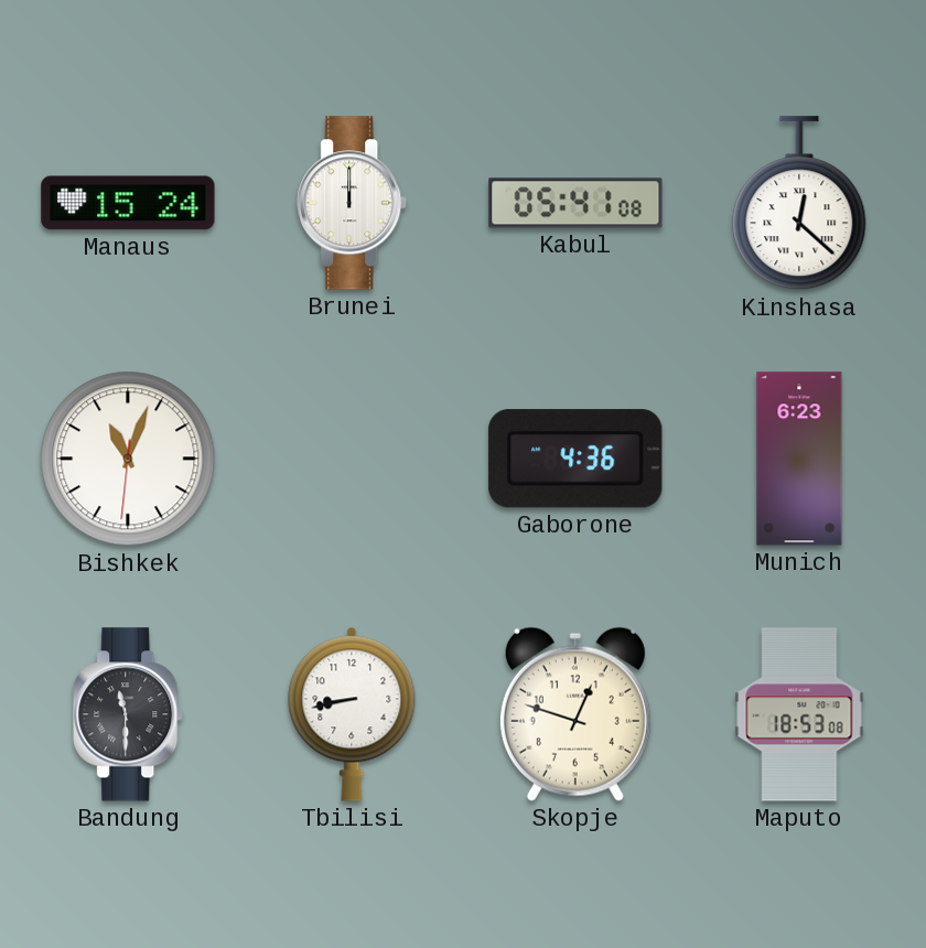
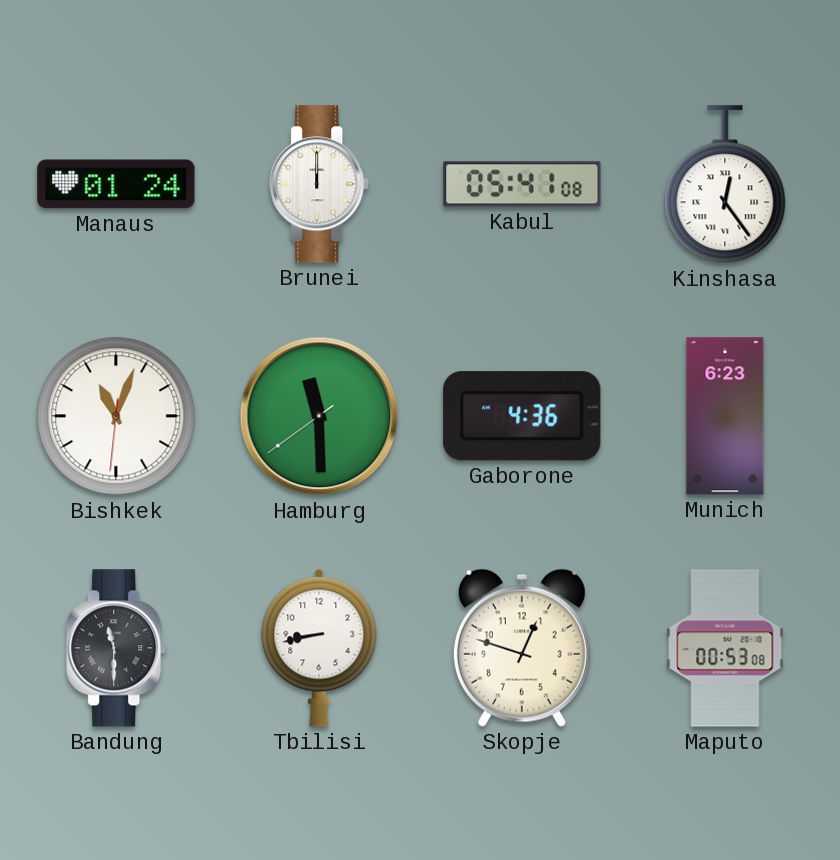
Manaus: 15:24 -> 01:24 (116, 184)
Kinshasa: 12:22 -> 12:24 (725, 185)
Hamburg: none -> 11:29 (319, 416)
Maputo: 18:53 -> 00:53 (725, 648)
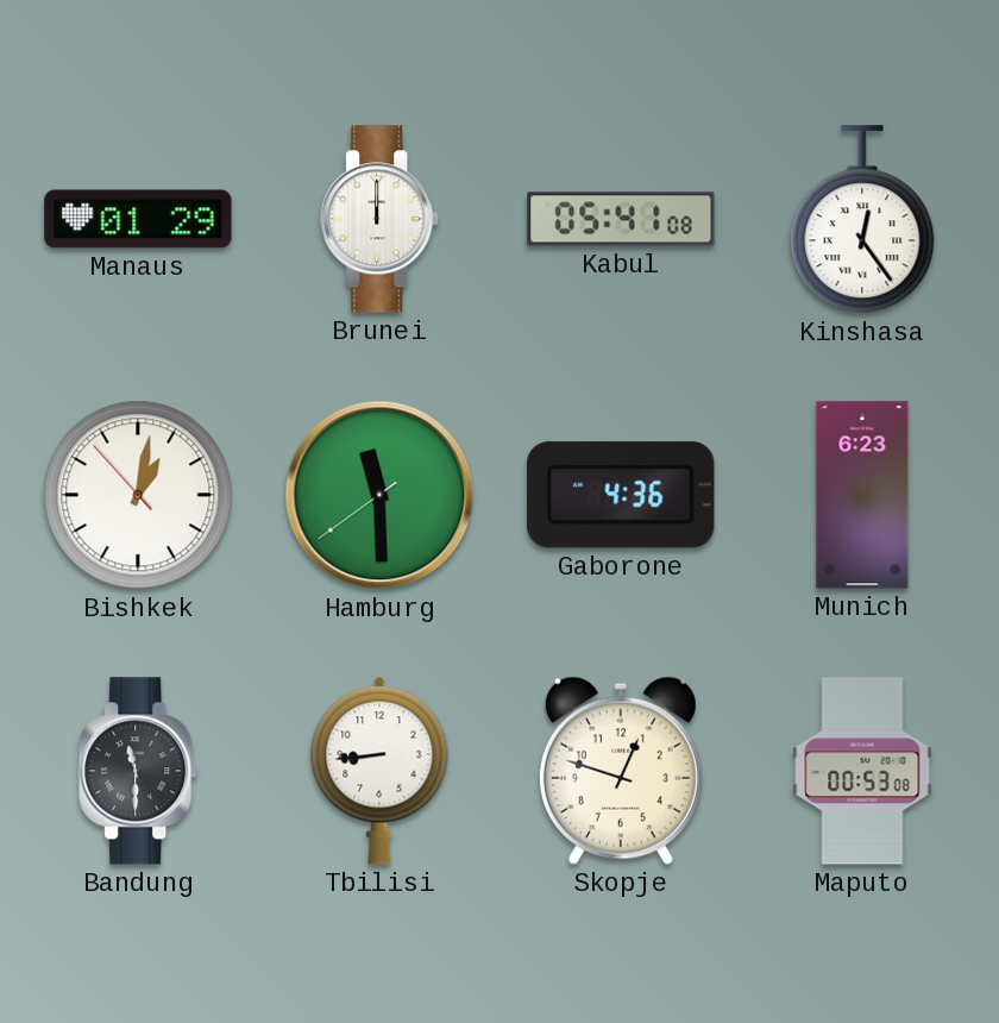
Manaus: 01:24 -> 01:29 (138, 219)
Bishkek: 11:03 -> 1:01 (138, 495)
Tbilisi: 8:43 -> 8:44 (379, 771)
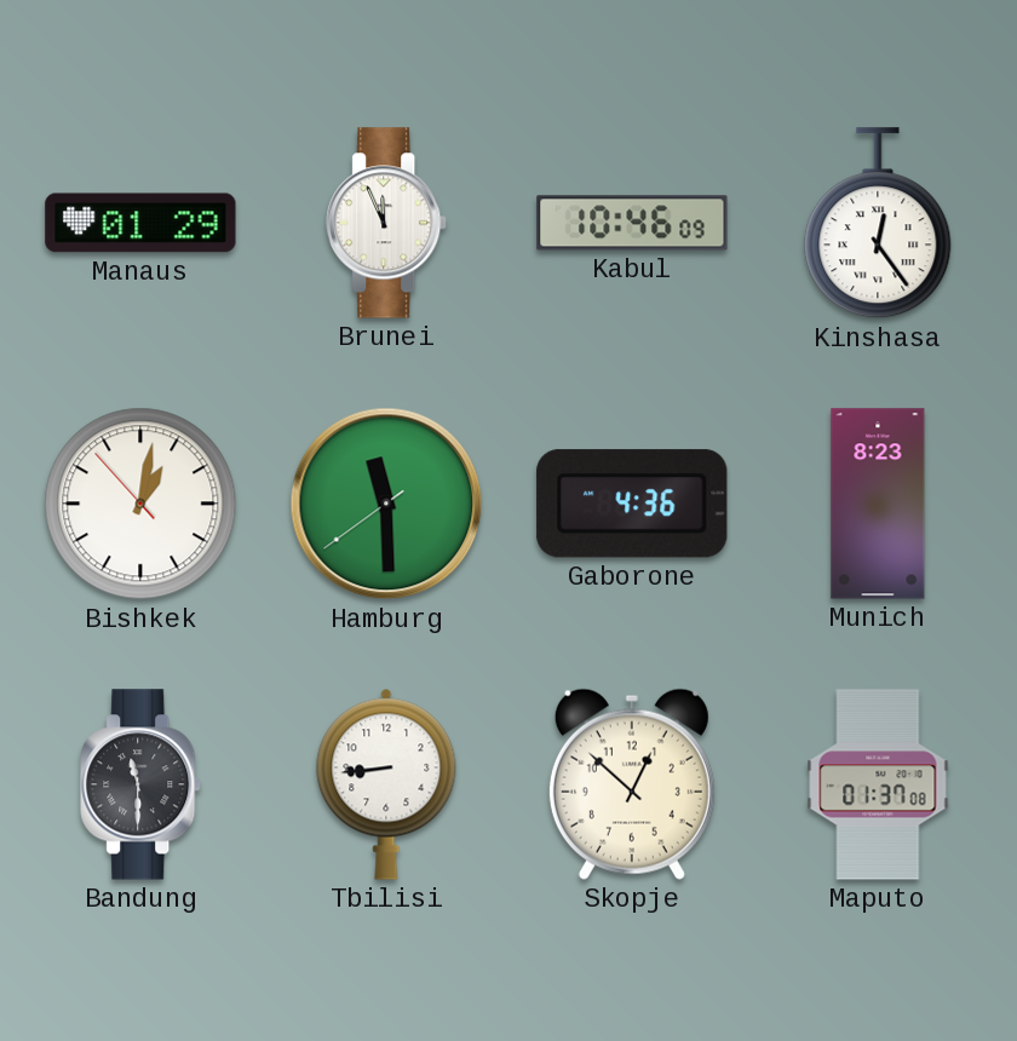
Brunei: 12:00 -> 11:56 (387, 223)
Kabul: 05:41 -> 10:46 (632, 223)
Munich: 6:23 -> 8:23 (878, 504)
Skopje: 12:48 -> 12:52 (632, 784)
Maputo: 00:53 -> 01:37 (878, 784)
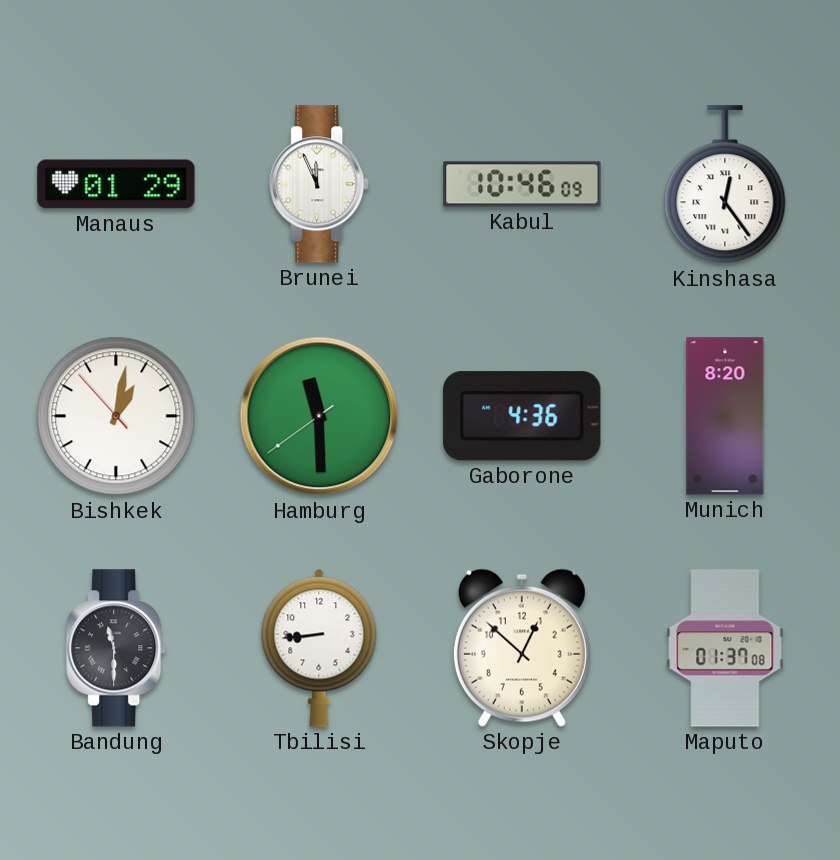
Munich: 8:23 -> 8:20 (725, 416)
